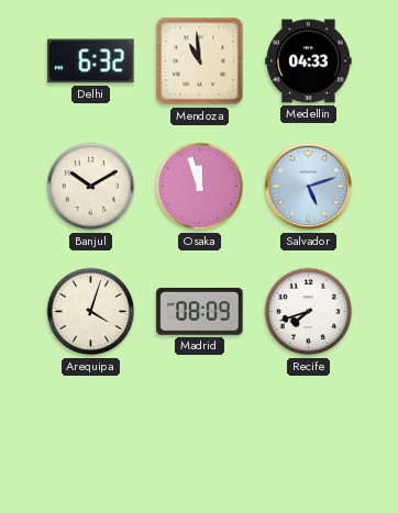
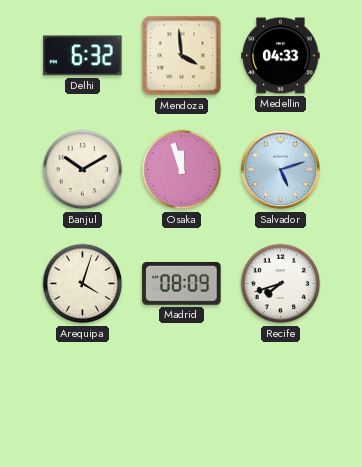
Mendoza: 10:59 -> 3:59 (182, 56)
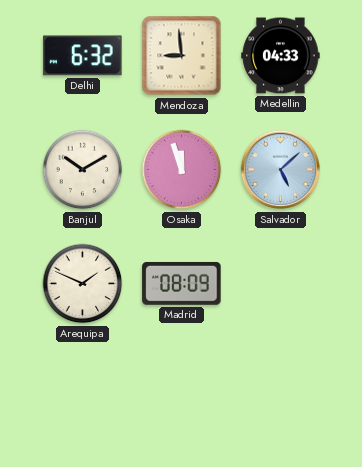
Mendoza: 3:59 -> 8:59 (182, 56)
Salvador: 5:12 -> 5:08 (281, 170)
Arequipa: 4:03 -> 1:49 (83, 284)
Recife: 7:42 -> none (281, 284)
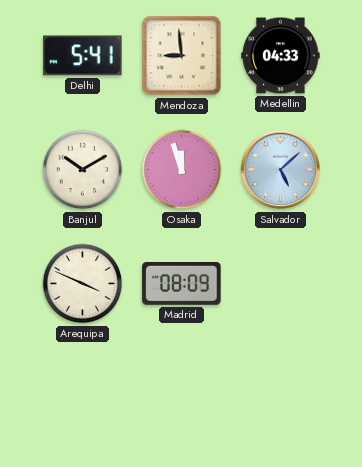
Delhi: 6:32 -> 5:41 (83, 56)
Arequipa: 1:49 -> 3:49 (83, 284)
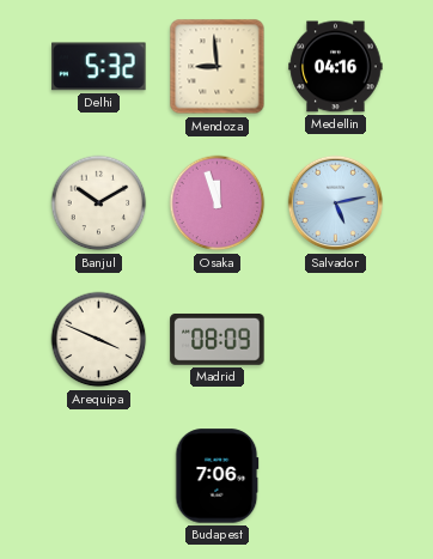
Delhi: 5:41 -> 5:32 (99, 67)
Medellin: 04:33 -> 04:16 (336, 67)
Salvador: 5:08 -> 5:13 (336, 203)
Budapest: none -> 7:06 (218, 476)
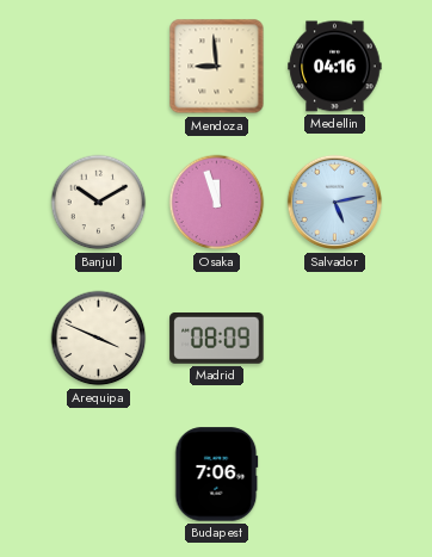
Delhi: 5:32 -> none (99, 67)
